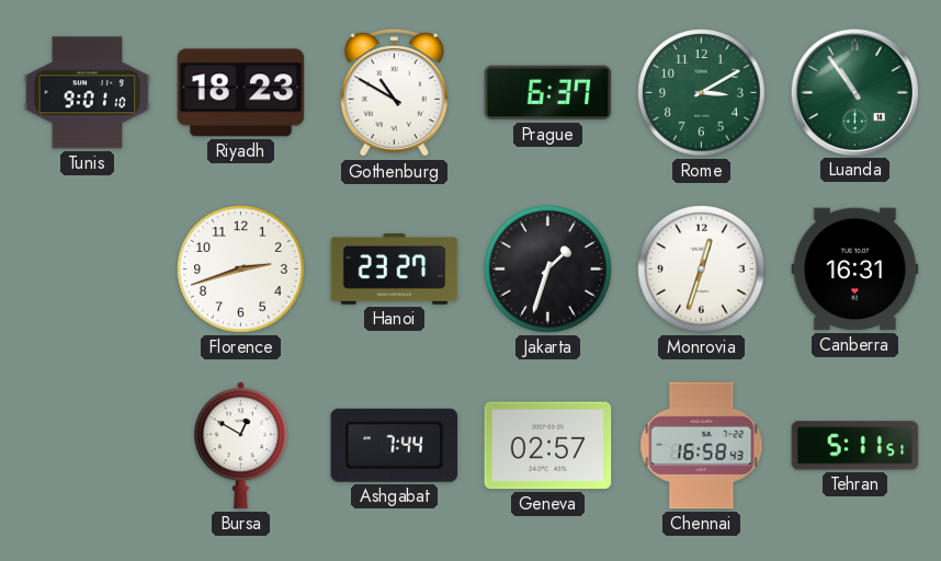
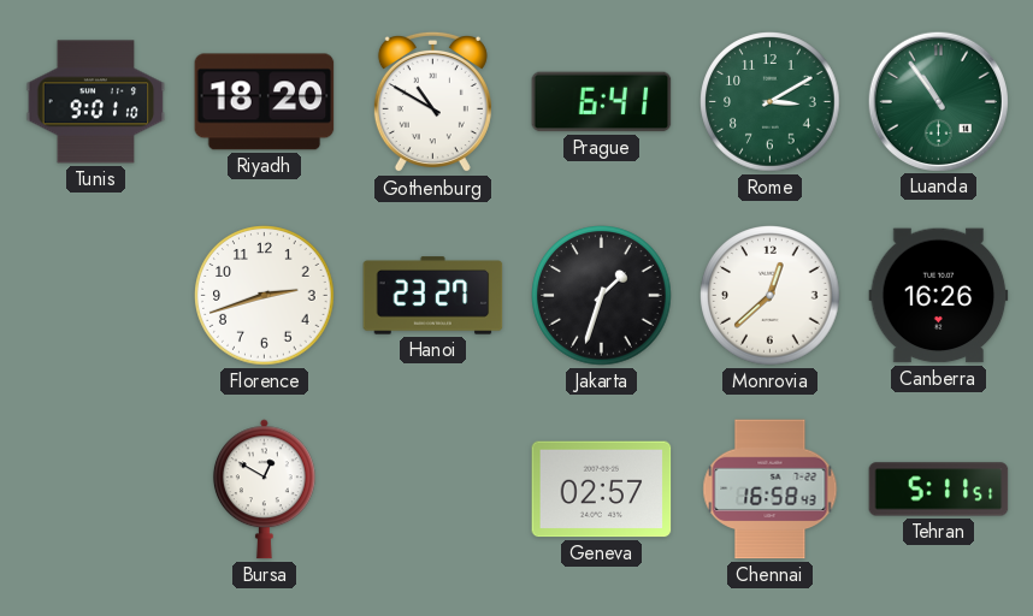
Riyadh: 18:23 -> 18:20 (265, 102)
Prague: 6:37 -> 6:41 (602, 102)
Monrovia: 12:33 -> 12:38 (771, 296)
Canberra: 16:31 -> 16:26 (939, 296)
Ashgabat: 7:44 -> none (395, 445)
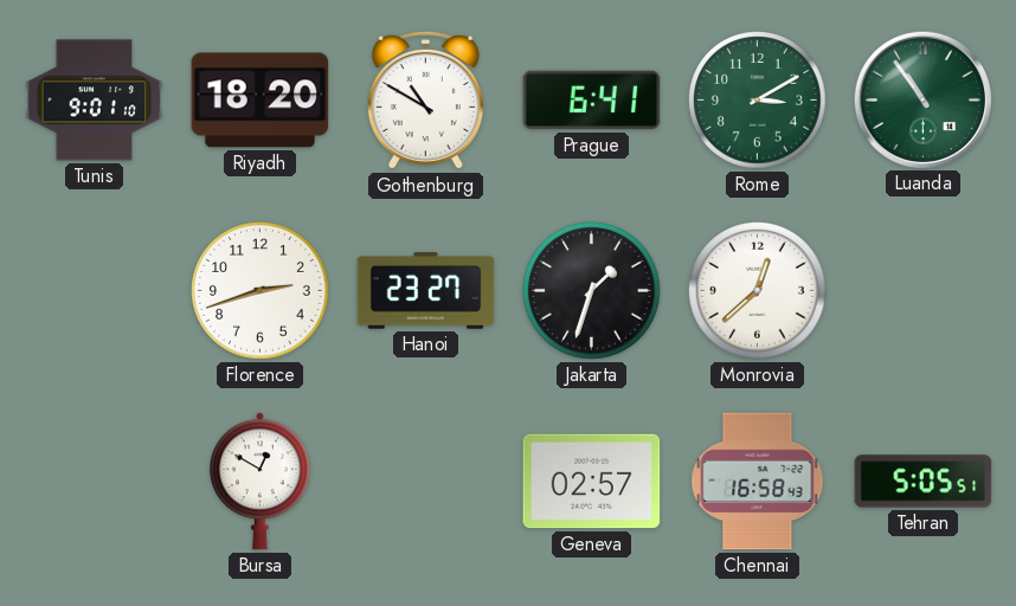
Canberra: 16:26 -> none (939, 296)
Tehran: 5:11 -> 5:05 (924, 482)
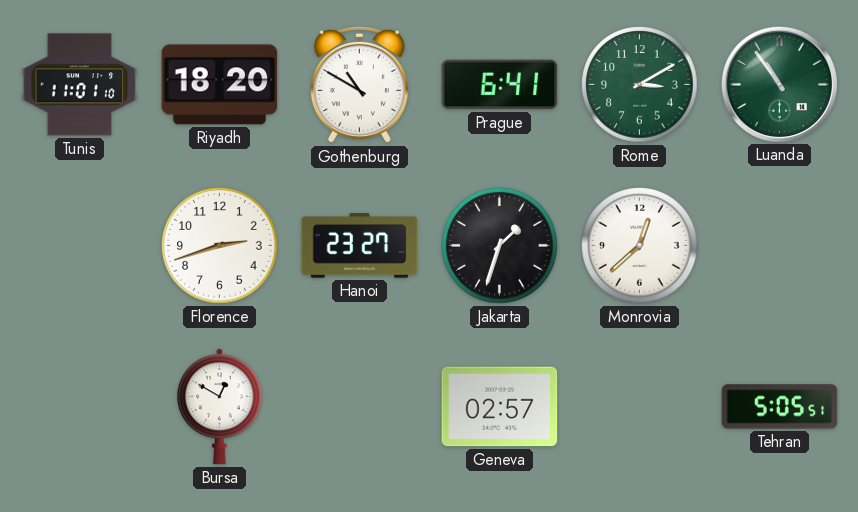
Tunis: 9:01 -> 11:01 (80, 85)
Chennai: 16:58 -> none (758, 482)
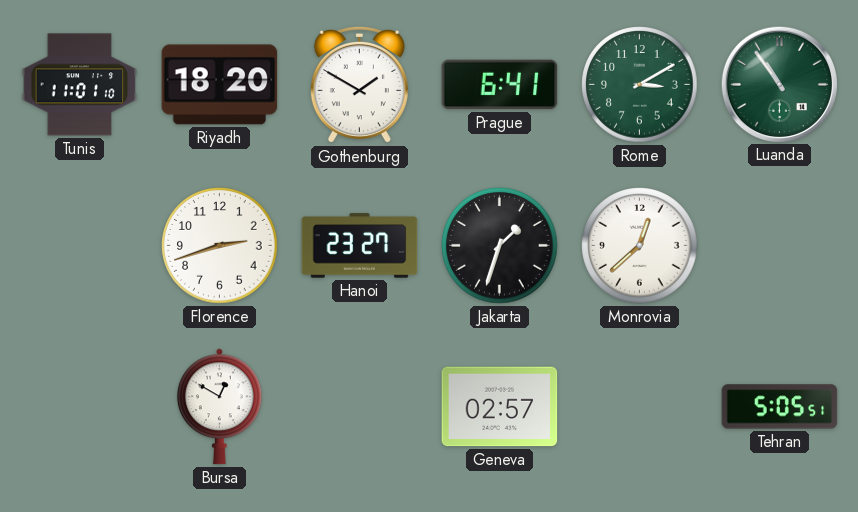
Gothenburg: 10:50 -> 1:50 (359, 85)
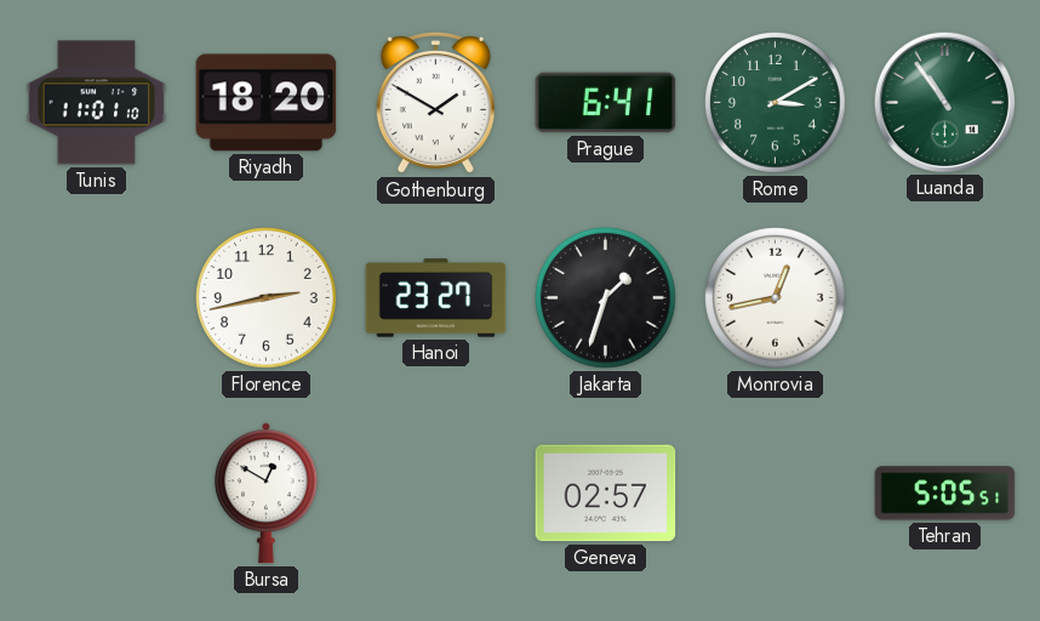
Florence: 2:42 -> 2:43 (267, 298)
Monrovia: 12:38 -> 12:43 (776, 298)
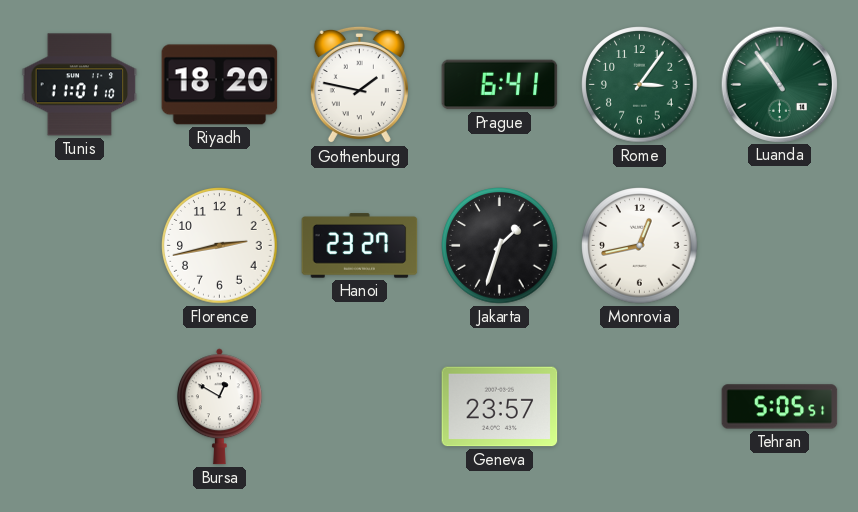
Gothenburg: 1:50 -> 1:47 (359, 85)
Rome: 3:10 -> 3:06 (640, 85)
Geneva: 02:57 -> 23:57 (500, 407)
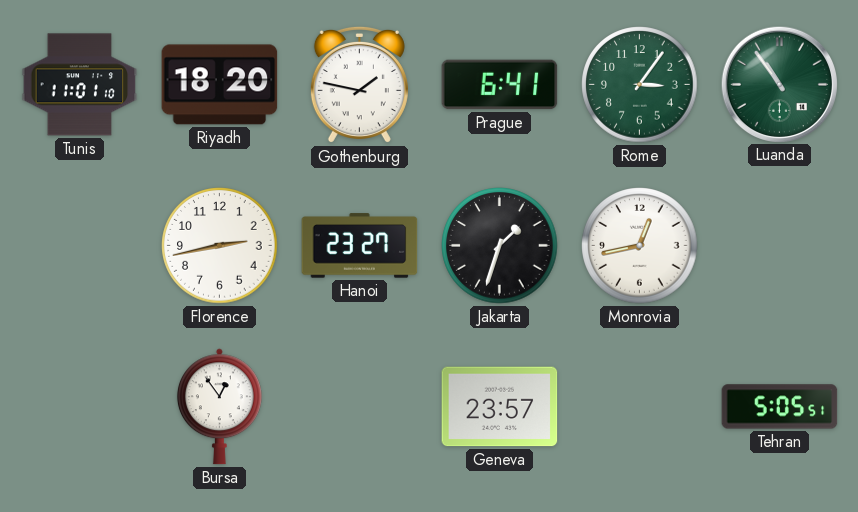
Bursa: 12:50 -> 12:54 (219, 407)
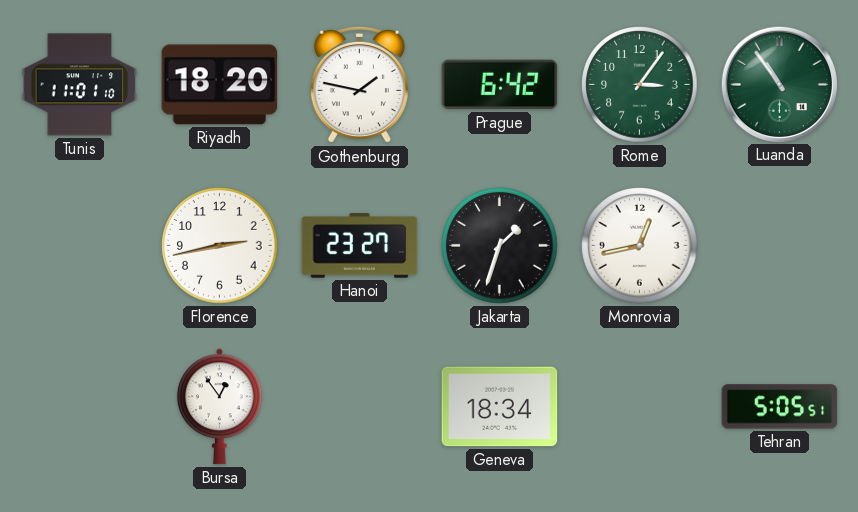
Prague: 6:41 -> 6:42 (500, 85)
Geneva: 23:57 -> 18:34 (500, 407)
